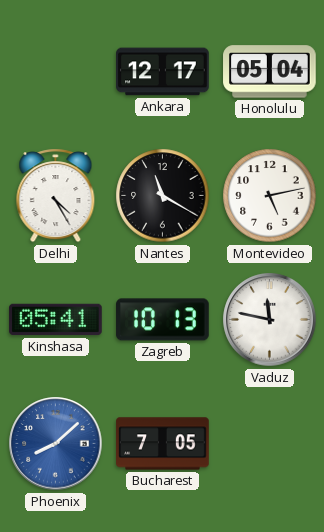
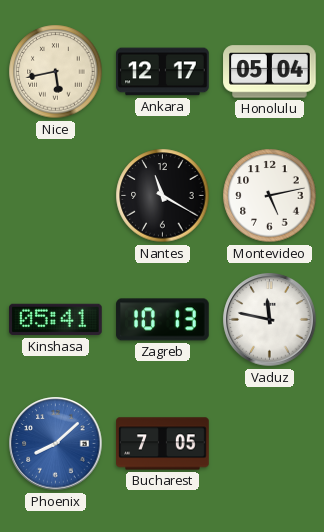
Nice: none -> 5:43 (56, 72)
Delhi: 4:25 -> none (56, 196)
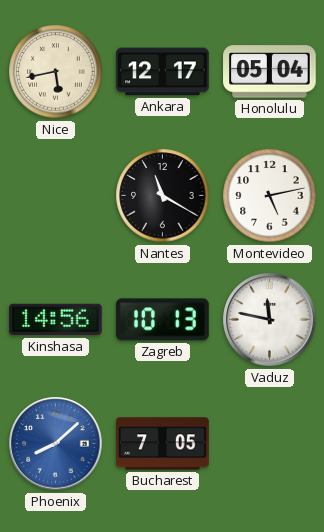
Kinshasa: 05:41 -> 14:56 (56, 320)
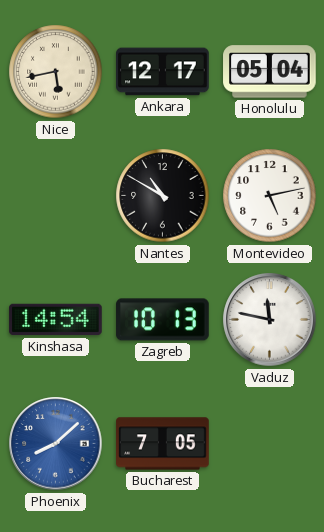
Nantes: 11:20 -> 10:50 (163, 196)
Kinshasa: 14:56 -> 14:54 (56, 320)
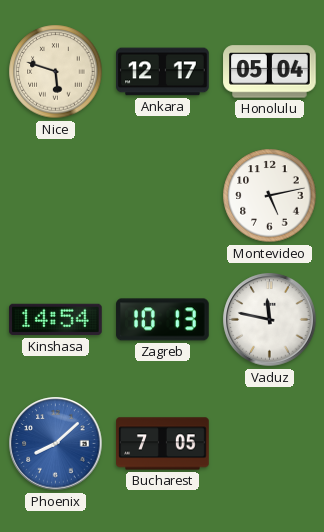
Nice: 5:43 -> 5:48 (56, 72)
Nantes: 10:50 -> none (163, 196)
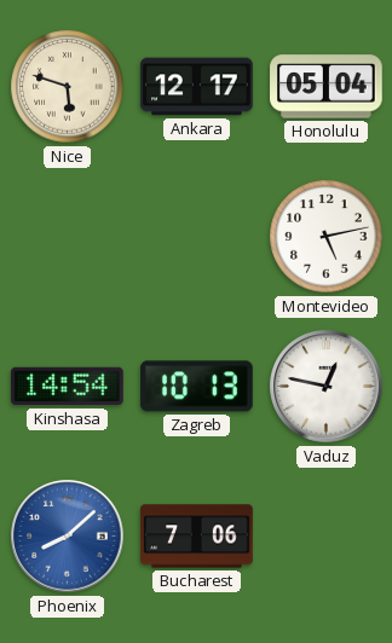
Vaduz: 11:47 -> 12:47 (327, 387)
Bucharest: 7:05 -> 7:06 (197, 537)
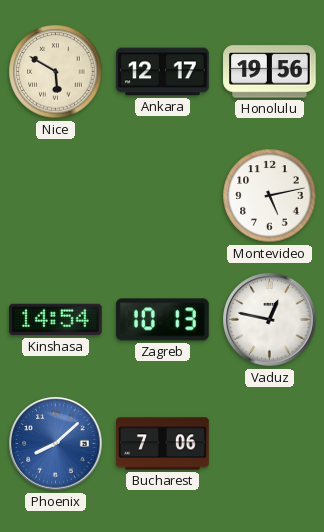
Nice: 5:48 -> 5:50 (56, 72)
Honolulu: 05:04 -> 19:56 (270, 72)
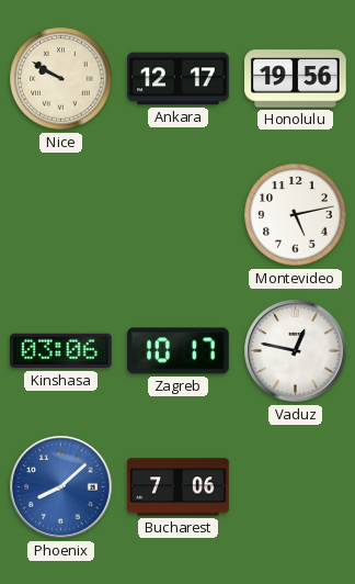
Nice: 5:50 -> 9:50 (61, 79)
Kinshasa: 14:54 -> 03:06 (61, 351)
Zagreb: 10:13 -> 10:17 (179, 351)
